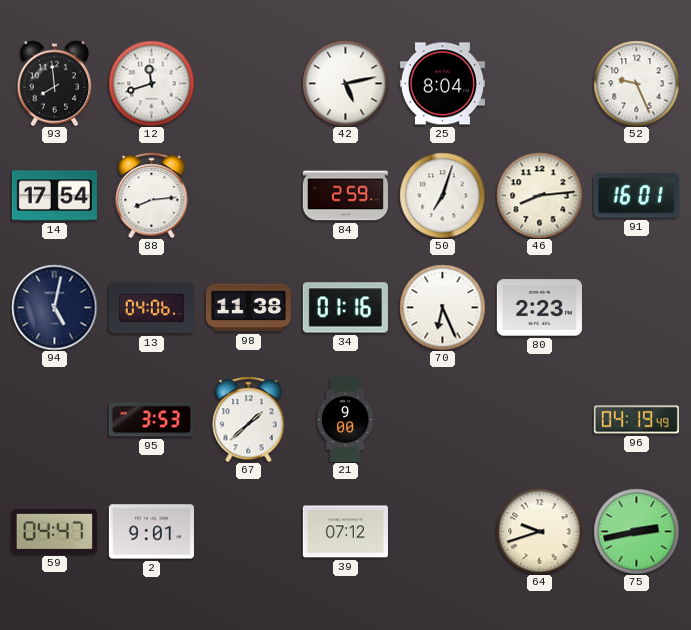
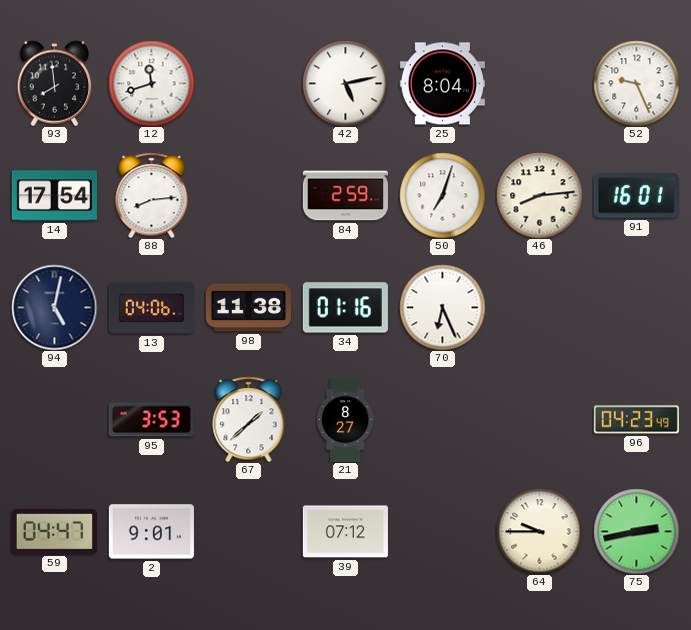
80: 2:23 -> none (539, 308)
21: 9:00 -> 8:27 (345, 419)
96: 04:19 -> 04:23 (636, 420)
64: 9:42 -> 9:45 (539, 531)
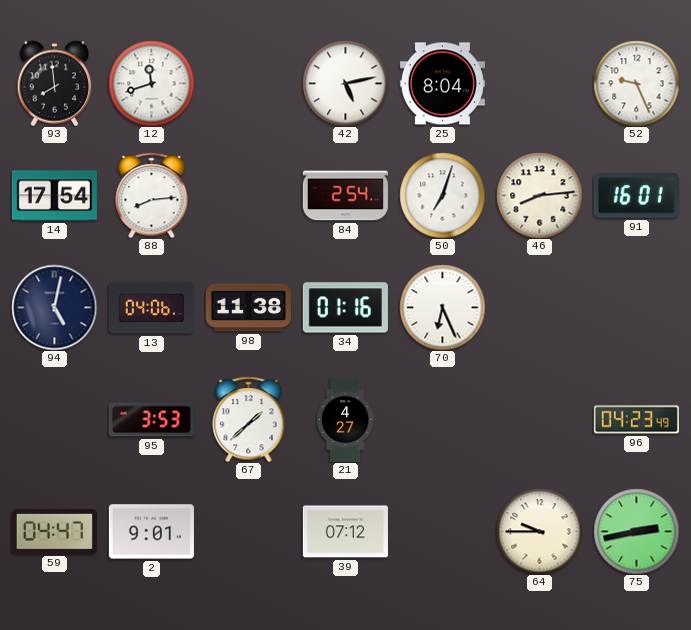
84: 2:59 -> 2:54 (345, 196)
21: 8:27 -> 4:27 (345, 419)
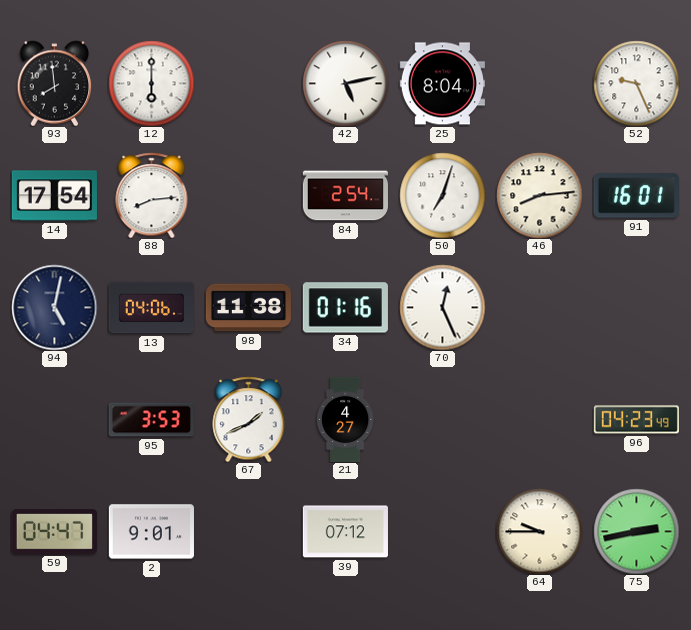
12: 11:42 -> 6:00 (151, 83)
70: 6:26 -> 12:26 (442, 307)
67: 1:38 -> 1:41 (249, 419)
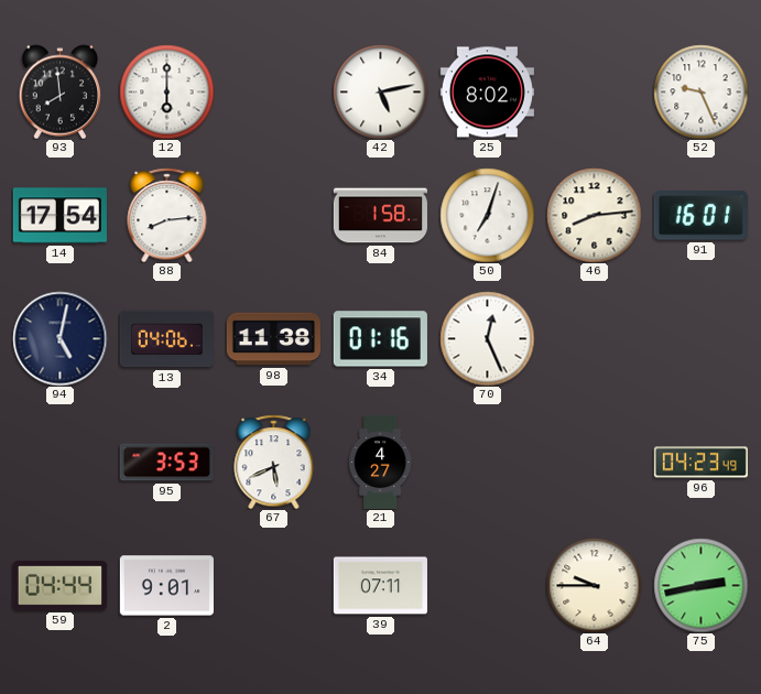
25: 8:04 -> 8:02 (487, 93)
84: 2:54 -> 1:58 (380, 216)
67: 1:41 -> 5:41 (274, 462)
59: 04:47 -> 04:44 (59, 586)
39: 07:12 -> 07:11 (380, 586)
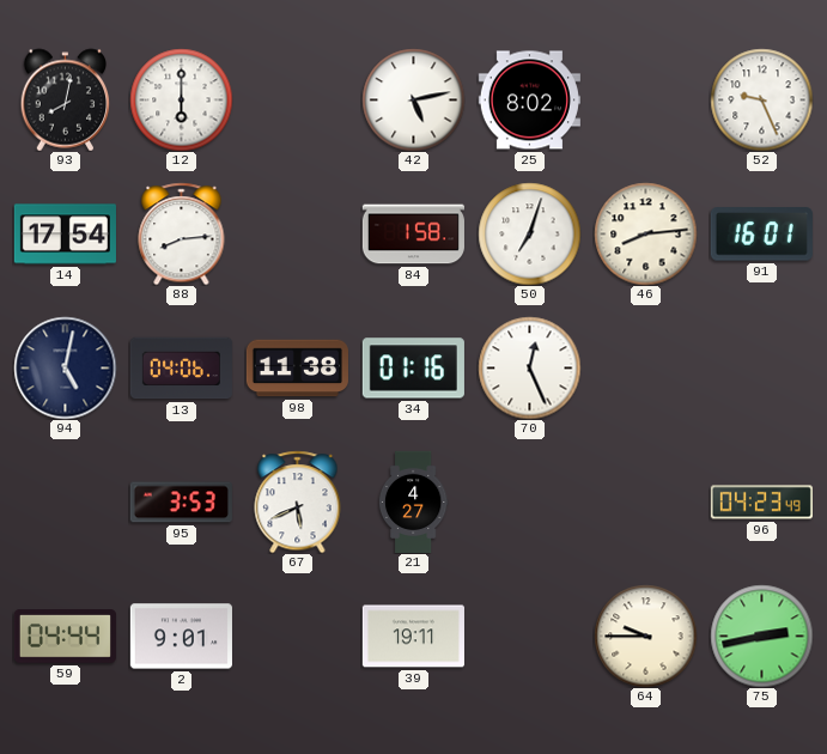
93: 7:59 -> 8:02 (66, 99)
39: 07:11 -> 19:11 (413, 637)
